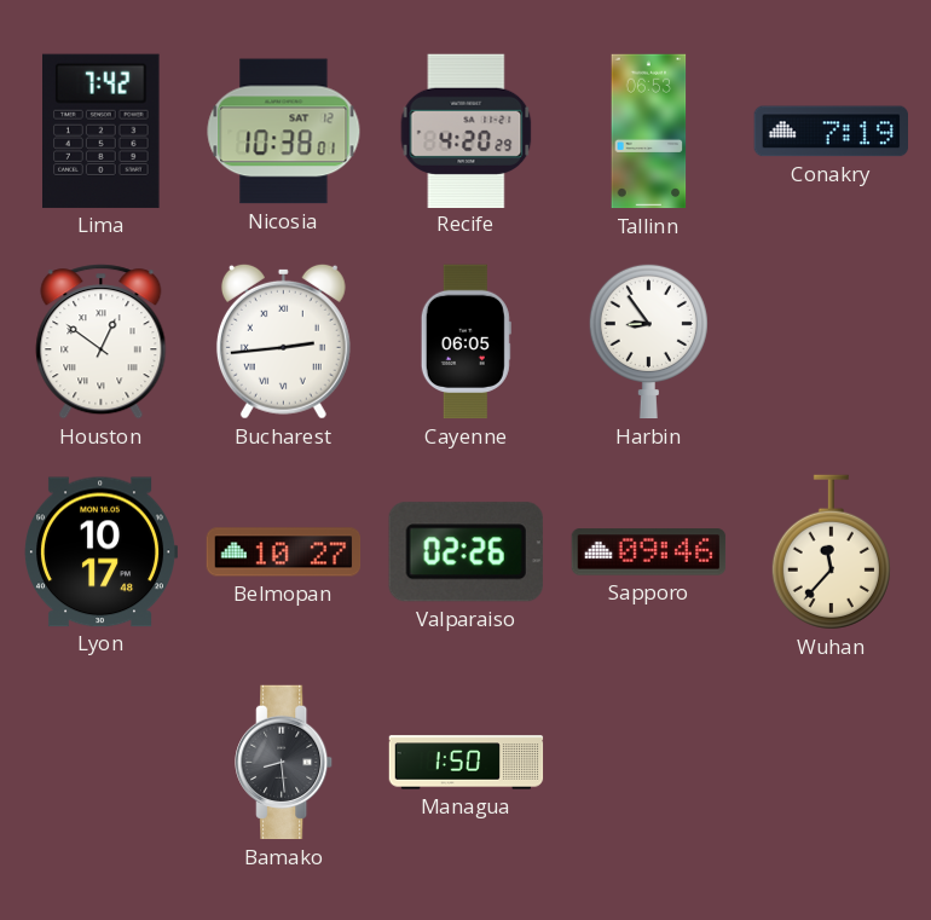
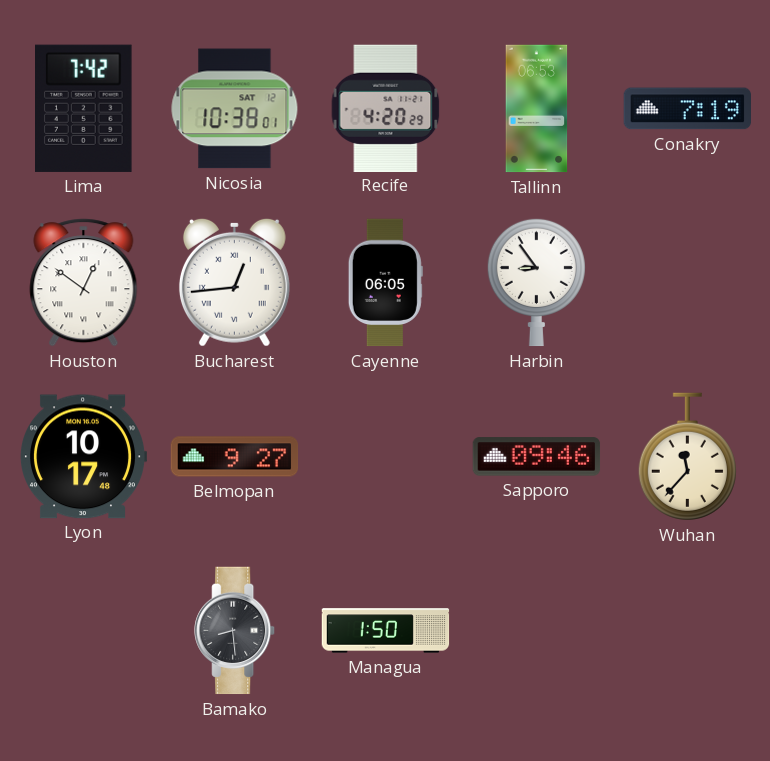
Bucharest: 2:44 -> 12:44 (234, 282)
Belmopan: 10:27 -> 9:27 (235, 457)
Valparaiso: 02:26 -> none (465, 552)
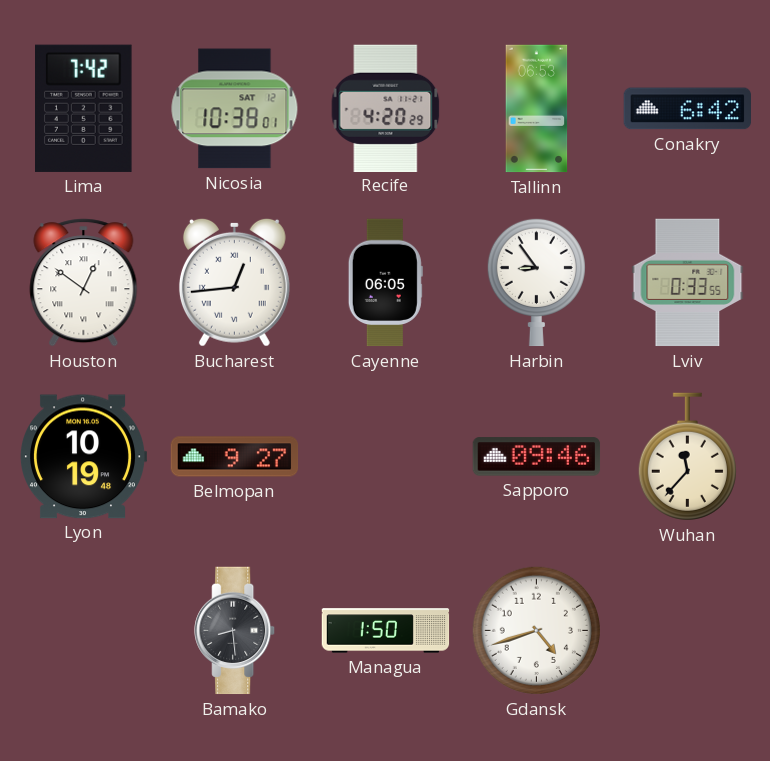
Conakry: 7:19 -> 6:42 (687, 109)
Lviv: none -> 0:33 (688, 283)
Lyon: 10:17 -> 10:19 (83, 457)
Gdansk: none -> 4:42 (536, 630)
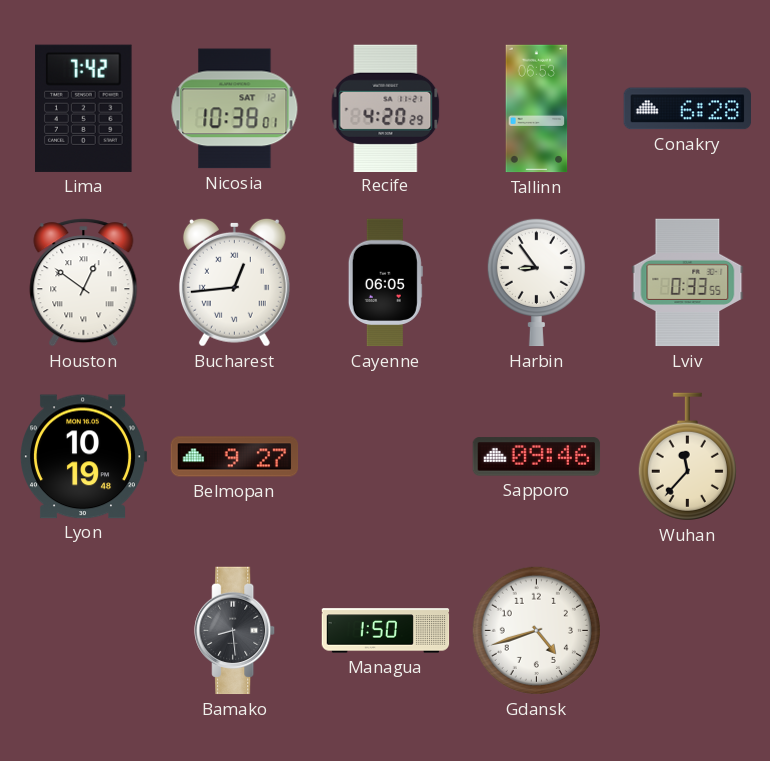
Conakry: 6:42 -> 6:28 (687, 109)
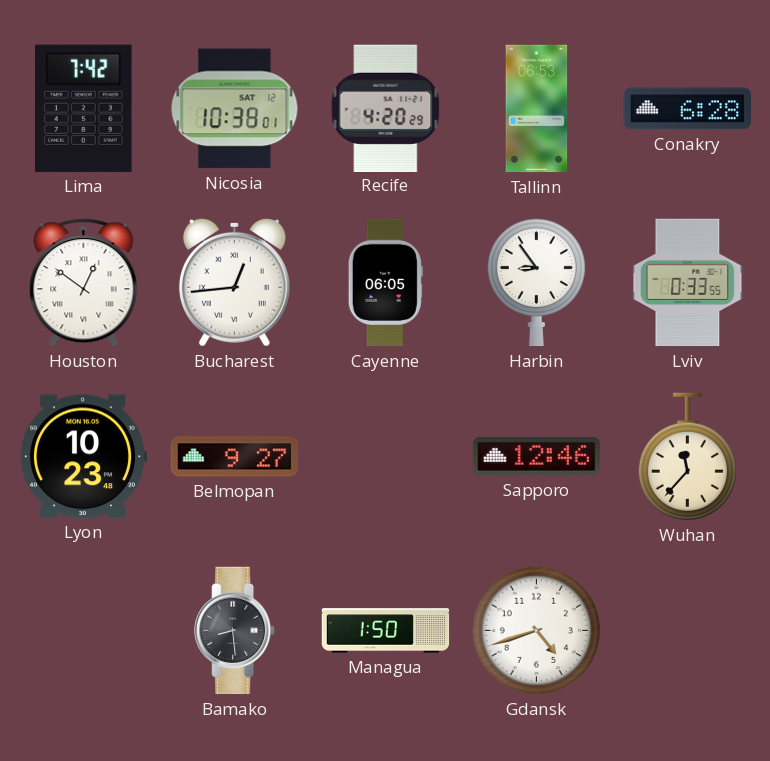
Lyon: 10:19 -> 10:23 (83, 457)
Sapporo: 09:46 -> 12:46 (537, 457)
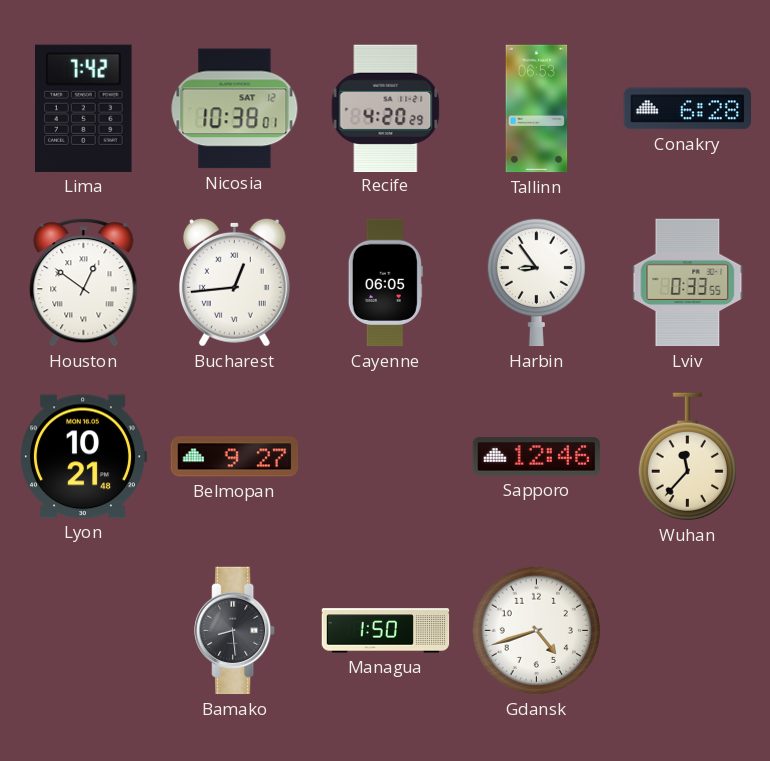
Lyon: 10:23 -> 10:21 (83, 457)
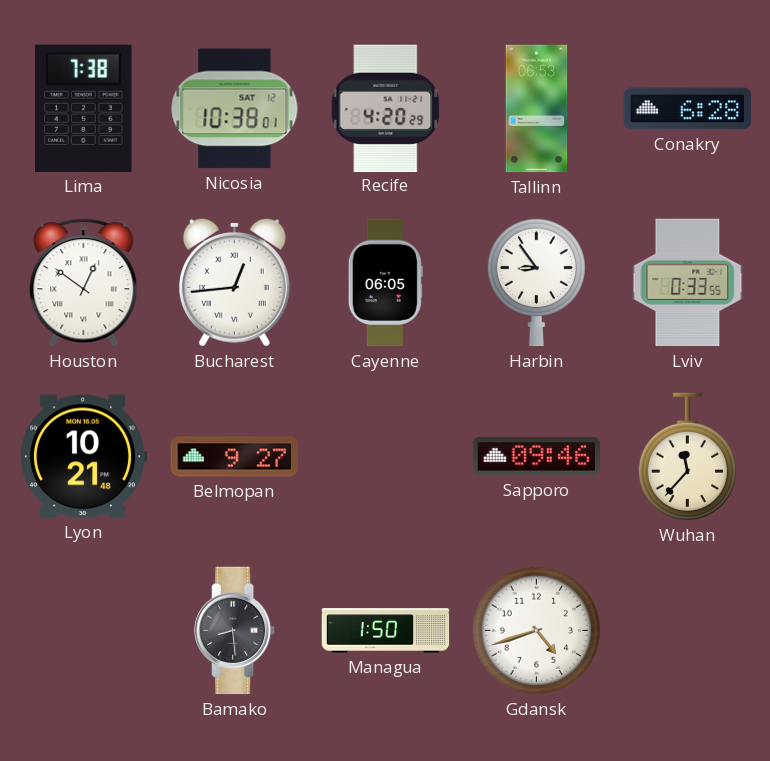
Lima: 7:42 -> 7:38 (84, 108)
Sapporo: 12:46 -> 09:46 (537, 457)
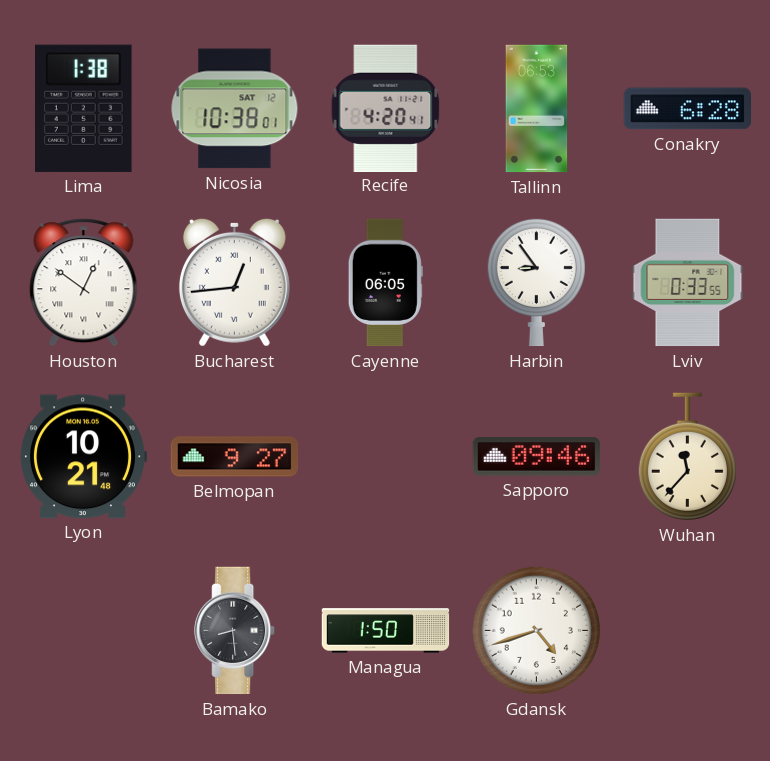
Lima: 7:38 -> 1:38 (84, 108)
Recife: 4:20:29 -> 4:20:41 (386, 108)
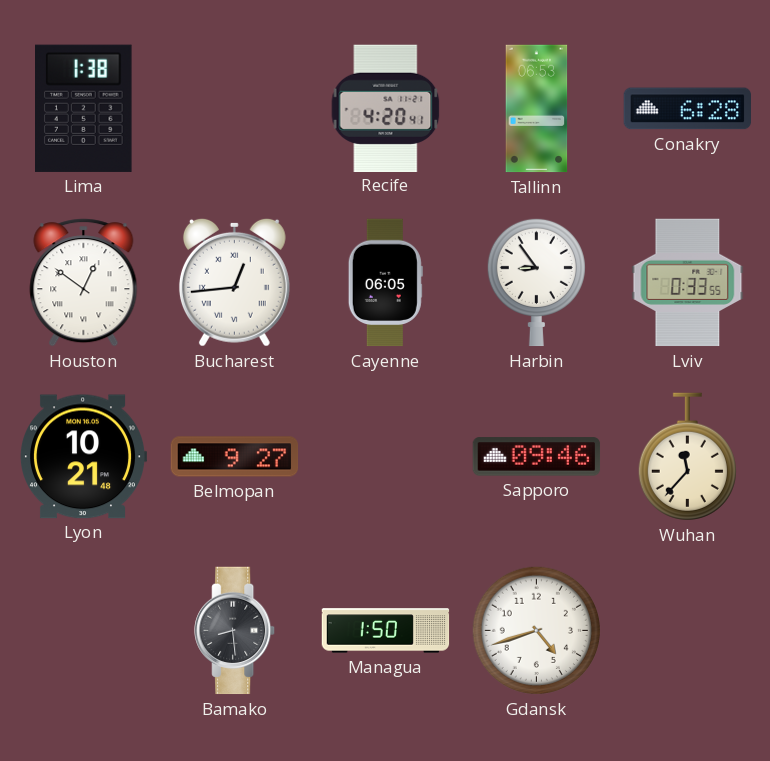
Nicosia: 10:38 -> none (235, 109)
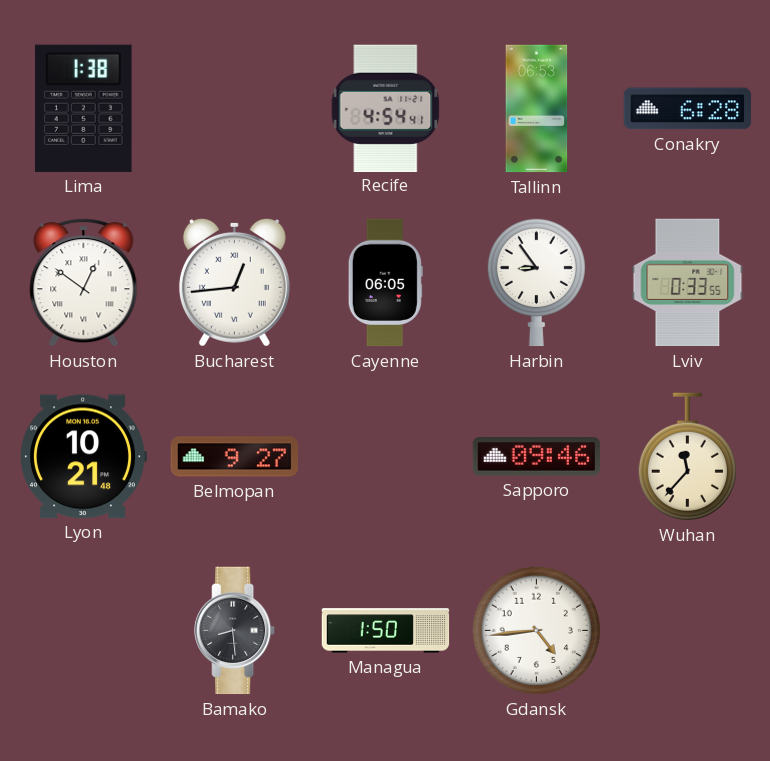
Recife: 4:20 -> 4:54 (386, 108)
Gdansk: 4:42 -> 4:44 (536, 630)
